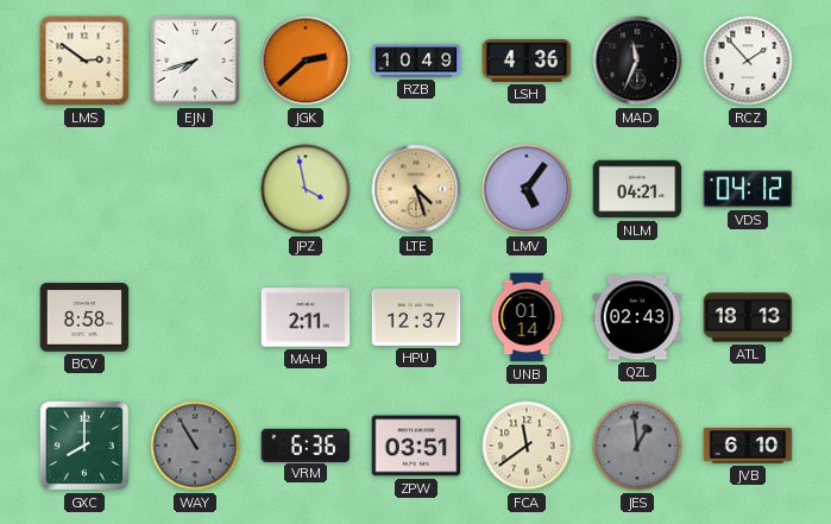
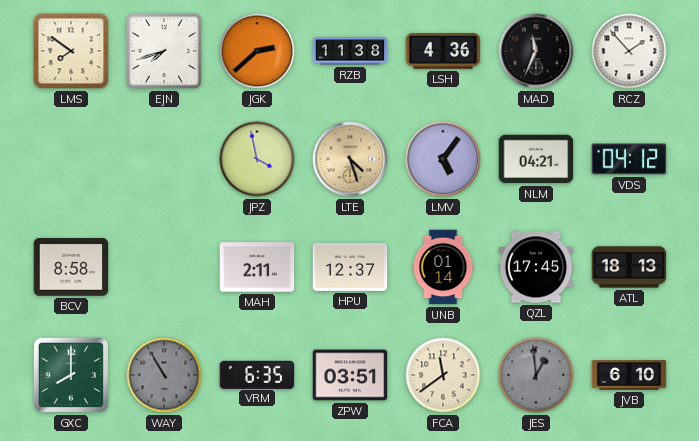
LMS: 2:51 -> 7:51 (71, 51)
RZB: 10:49 -> 11:38 (350, 51)
QZL: 02:43 -> 17:45 (536, 267)
VRM: 6:36 -> 6:35 (257, 374)
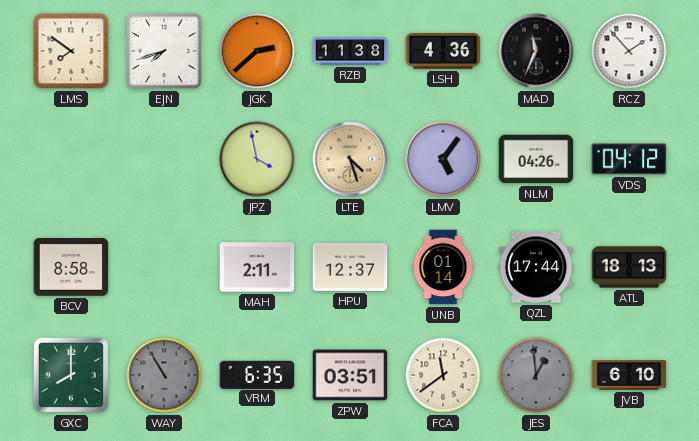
NLM: 04:21 -> 04:26 (536, 159)
QZL: 17:45 -> 17:44 (536, 267)
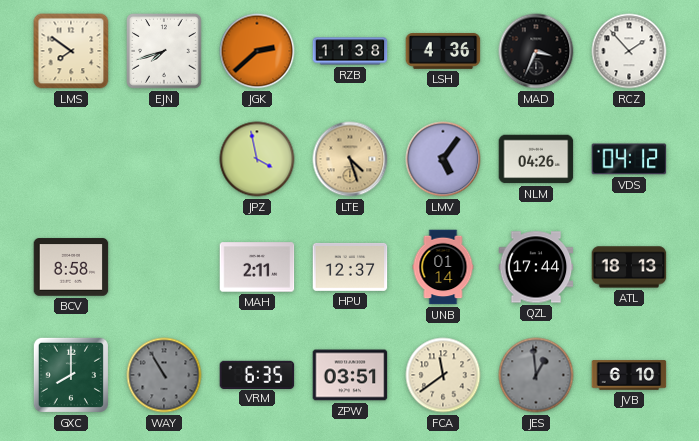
MAD: 11:34 -> 3:34 (536, 51)
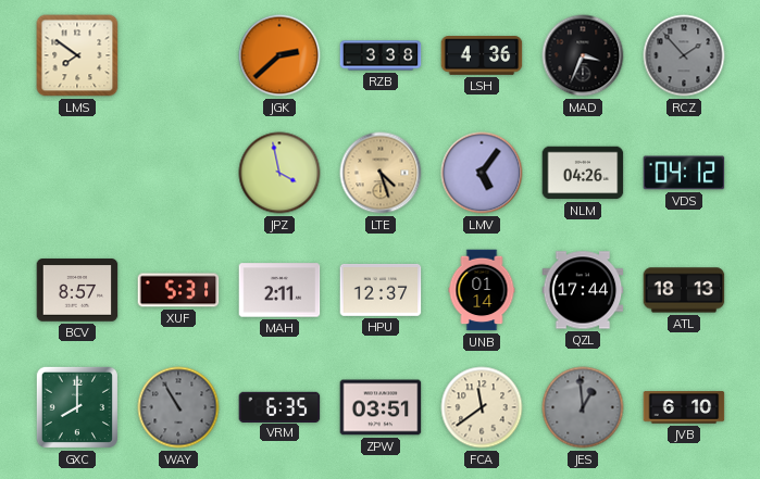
EJN: 7:42 -> none (165, 52)
RZB: 11:38 -> 3:38 (381, 55)
RCZ dial: white -> grey (684, 55)
BCV: 8:58 -> 8:57 (77, 290)
XUF: none -> 5:31 (178, 290)
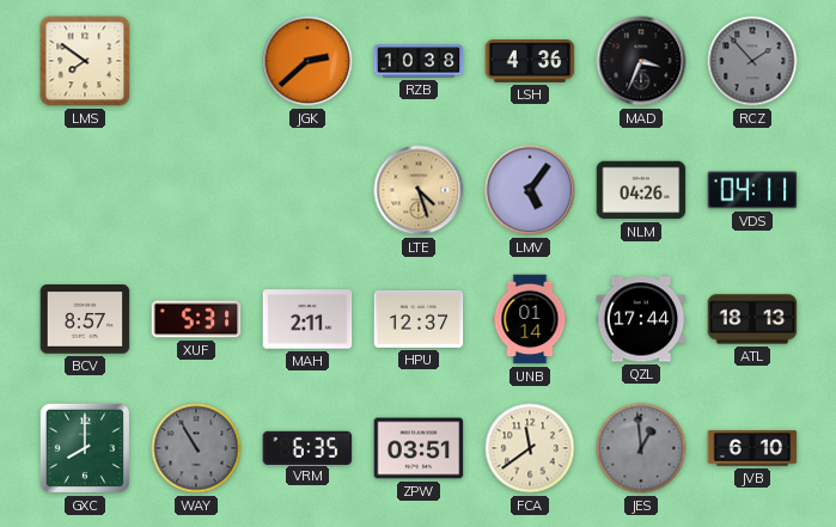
RZB: 3:38 -> 10:38 (419, 61)
JPZ: 3:58 -> none (279, 173)
VDS: 04:12 -> 04:11 (752, 190)
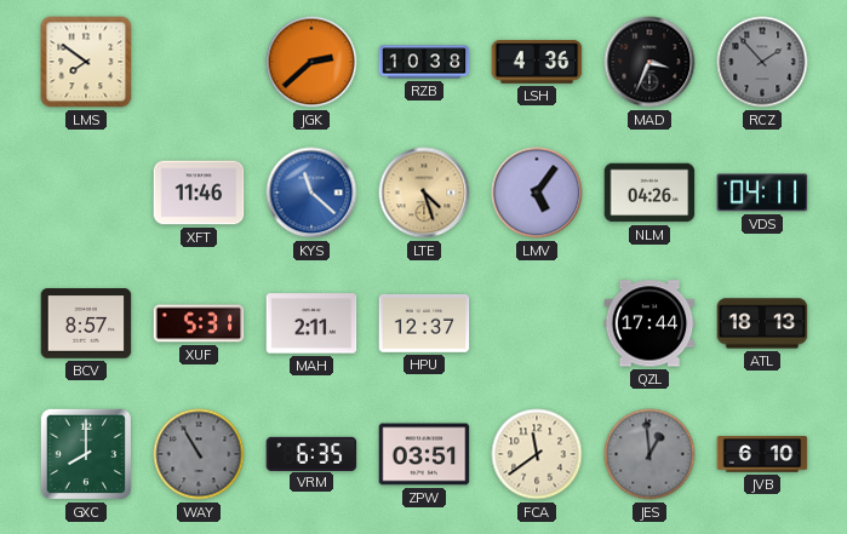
XFT: none -> 11:46 (199, 193)
KYS: none -> 11:22 (311, 193)
UNB: 01:14 -> none (530, 319)
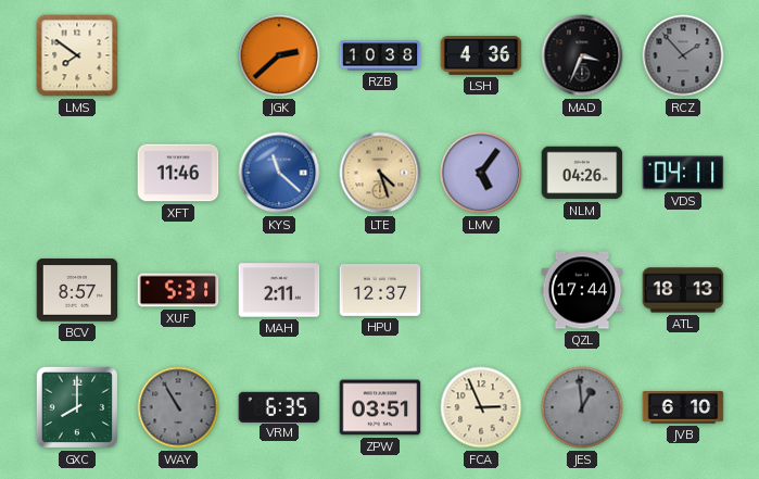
FCA: 11:39 -> 2:56 (481, 407)
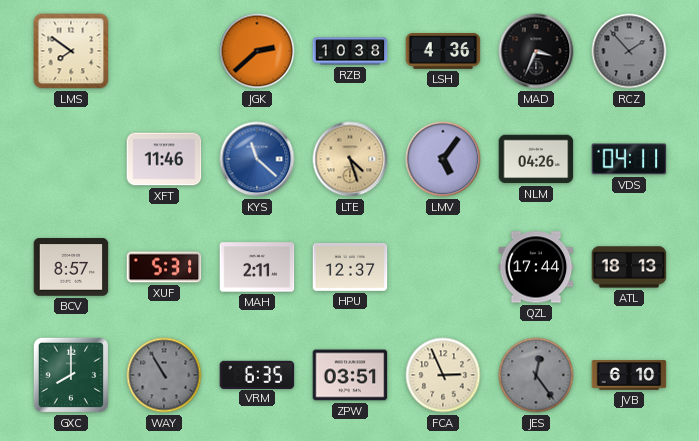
JES: 12:59 -> 12:24 (536, 375)
